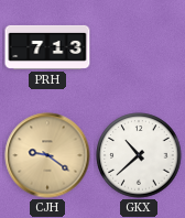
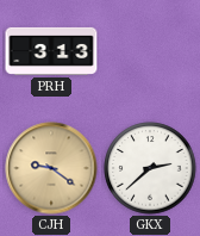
PRH: 7:13 -> 3:13 (51, 51)
GKX: 10:38 -> 2:38 (150, 168)
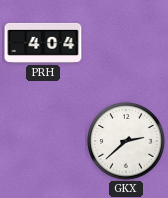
PRH: 3:13 -> 4:04 (43, 43)
CJH: 9:21 -> none (51, 168)
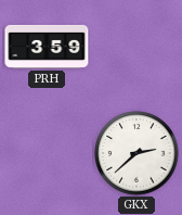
PRH: 4:04 -> 3:59 (47, 47)
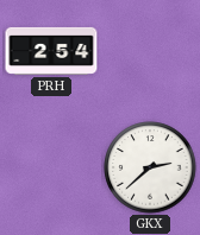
PRH: 3:59 -> 2:54 (51, 51)
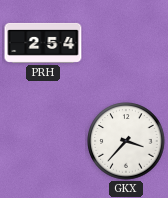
GKX: 2:38 -> 3:37 (126, 141)
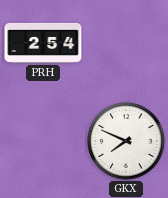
GKX: 3:37 -> 7:49 (126, 141)
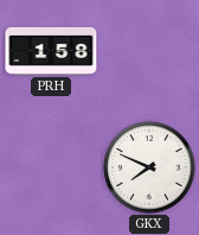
PRH: 2:54 -> 1:58 (51, 51)
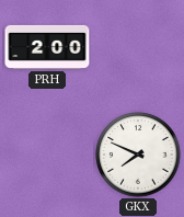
PRH: 1:58 -> 2:00 (47, 47)
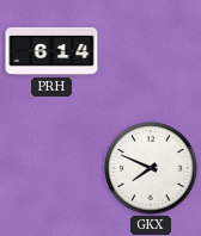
PRH: 2:00 -> 6:14 (51, 51)
